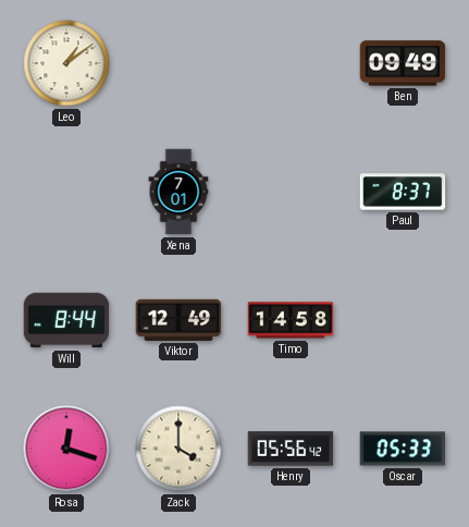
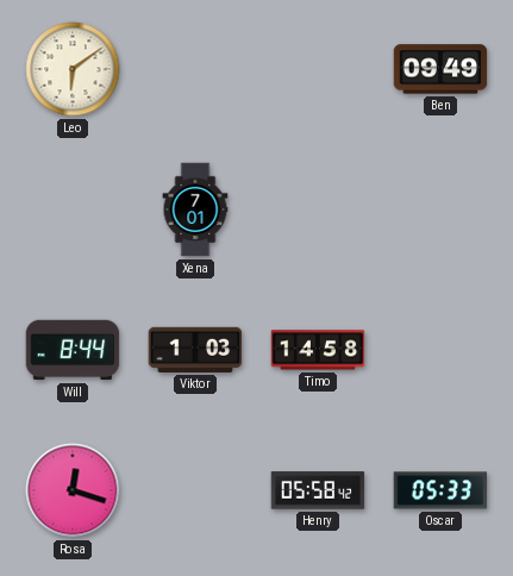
Leo: 1:09 -> 6:09 (73, 69)
Paul: 8:37 -> none (403, 192)
Viktor: 12:49 -> 1:03 (195, 350)
Zack: 4:00 -> none (178, 449)
Henry: 05:56 -> 05:58 (318, 490)
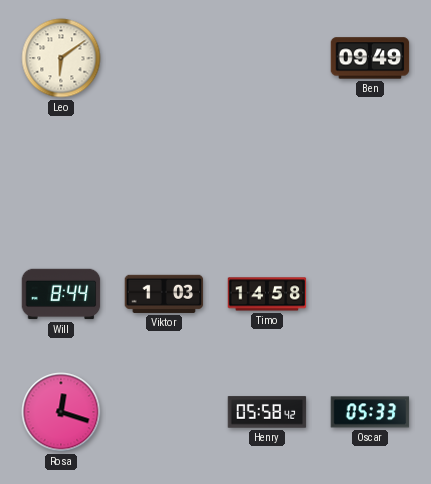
Xena: 7:01 -> none (195, 209)
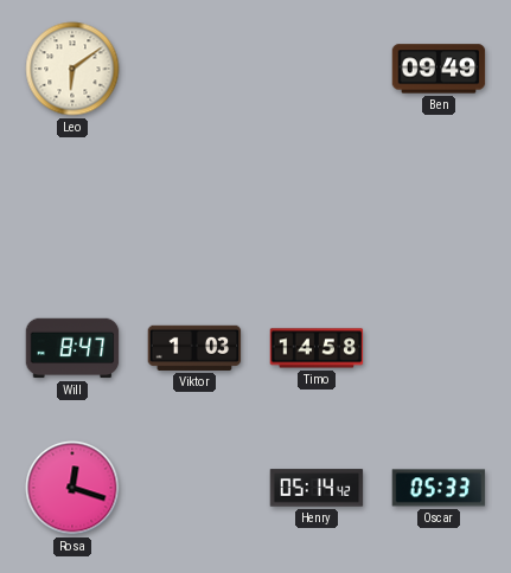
Will: 8:44 -> 8:47 (72, 348)
Henry: 05:58 -> 05:14 (317, 488)
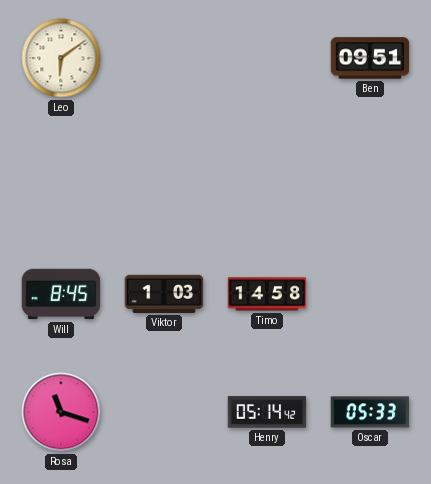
Ben: 09:49 -> 09:51 (370, 58)
Will: 8:47 -> 8:45 (61, 294)
Rosa: 12:18 -> 11:18 (61, 412)
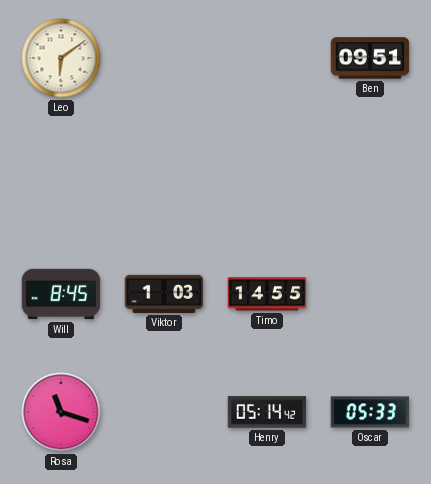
Timo: 14:58 -> 14:55 (267, 294)
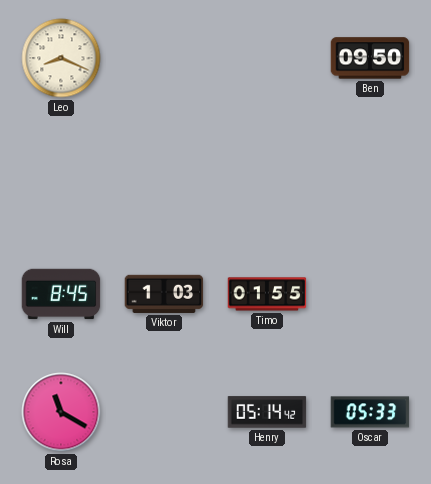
Leo: 6:09 -> 8:19 (61, 58)
Ben: 09:51 -> 09:50 (370, 58)
Timo: 14:55 -> 01:55 (267, 294)
Rosa: 11:18 -> 11:20 (61, 412)
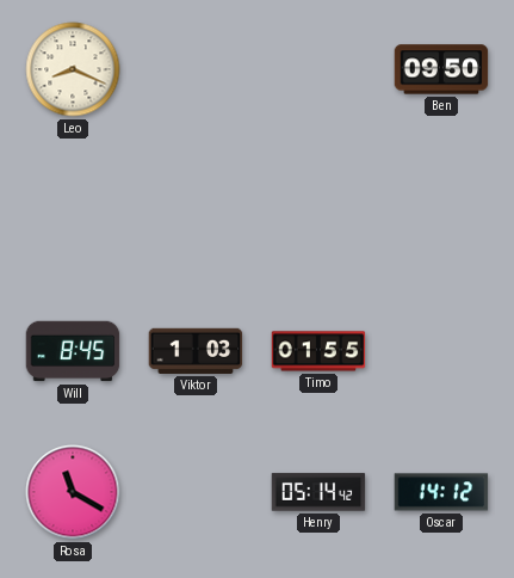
Oscar: 05:33 -> 14:12 (441, 492)
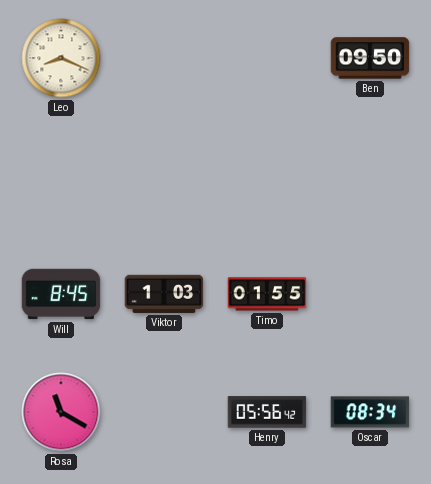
Henry: 05:14 -> 05:56 (267, 412)
Oscar: 14:12 -> 08:34 (370, 412)
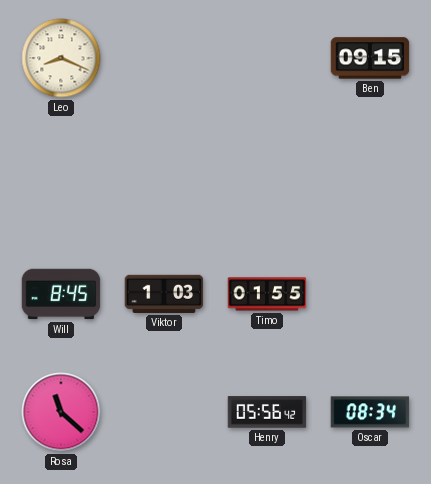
Ben: 09:50 -> 09:15 (370, 58)
Rosa: 11:20 -> 11:22 (61, 412)
